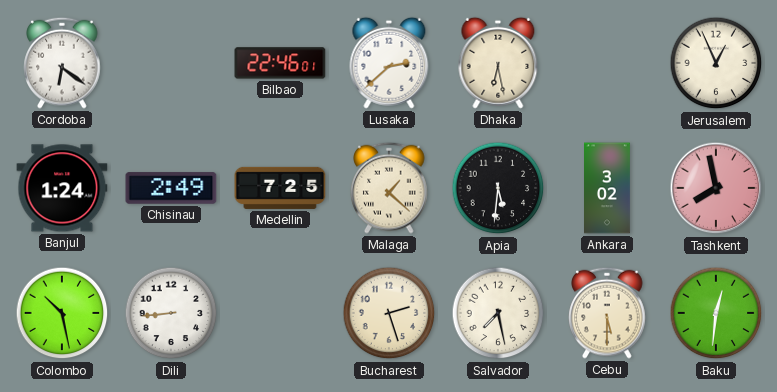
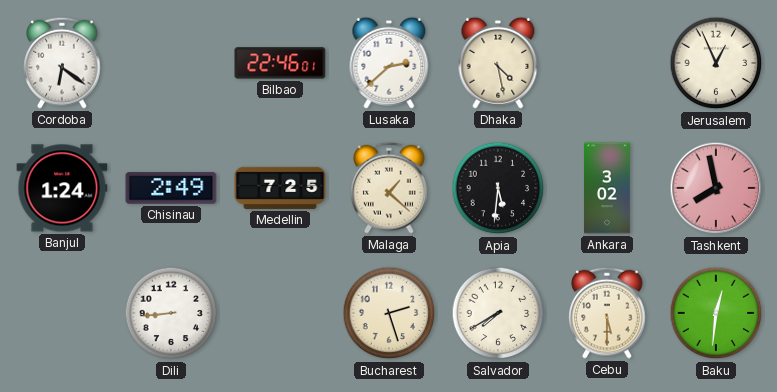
Dhaka: 6:28 -> 4:28 (498, 63)
Colombo: 10:28 -> none (62, 313)
Salvador: 7:28 -> 7:40 (498, 313)
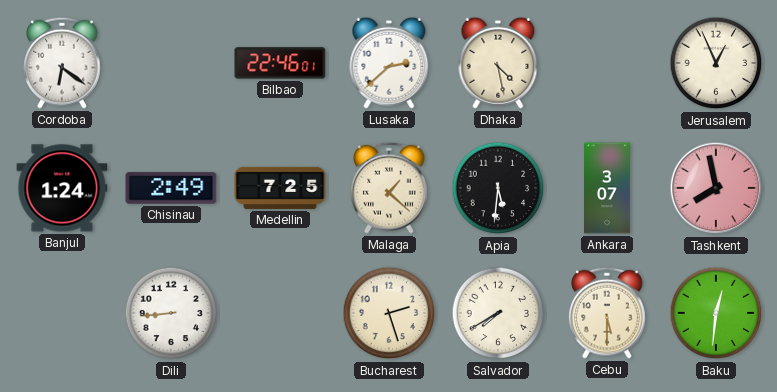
Ankara: 3:02 -> 3:07 (608, 188)
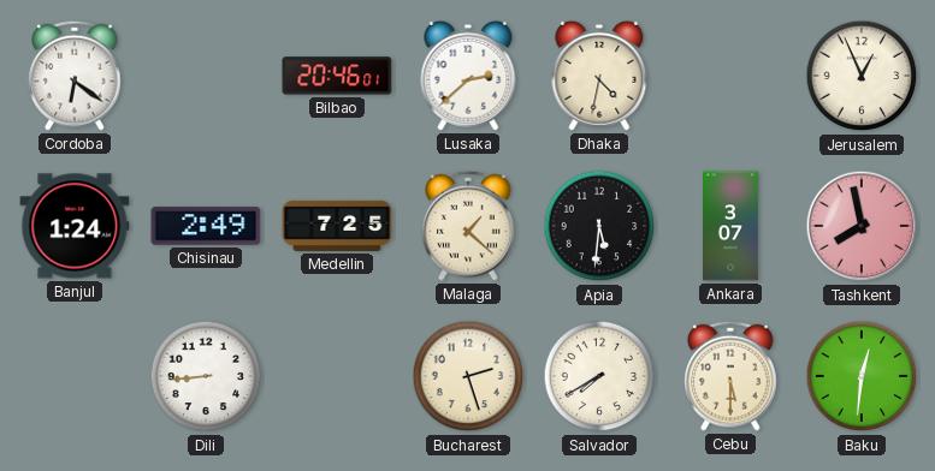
Bilbao: 22:46 -> 20:46 (337, 76)
Dhaka: 4:28 -> 4:32 (599, 76)
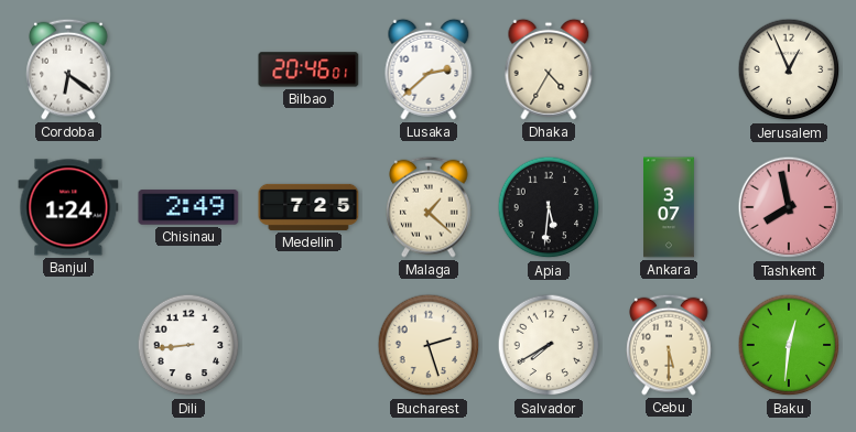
Dhaka: 4:32 -> 4:35 (549, 69)
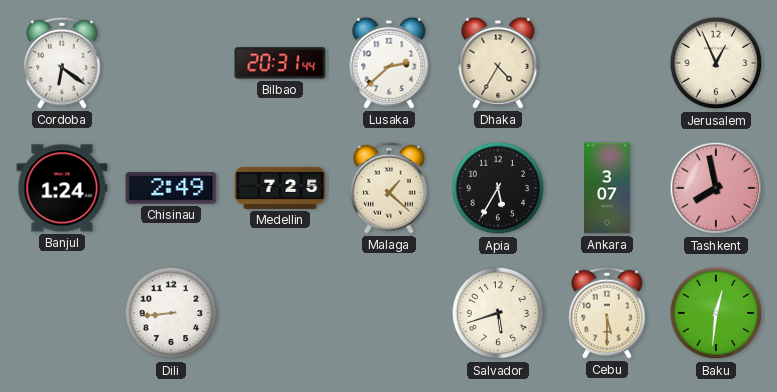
Bilbao: 20:46 -> 20:31 (280, 63)
Apia: 5:31 -> 5:35 (498, 188)
Bucharest: 2:27 -> none (429, 345)
Salvador: 7:40 -> 5:42 (498, 313)
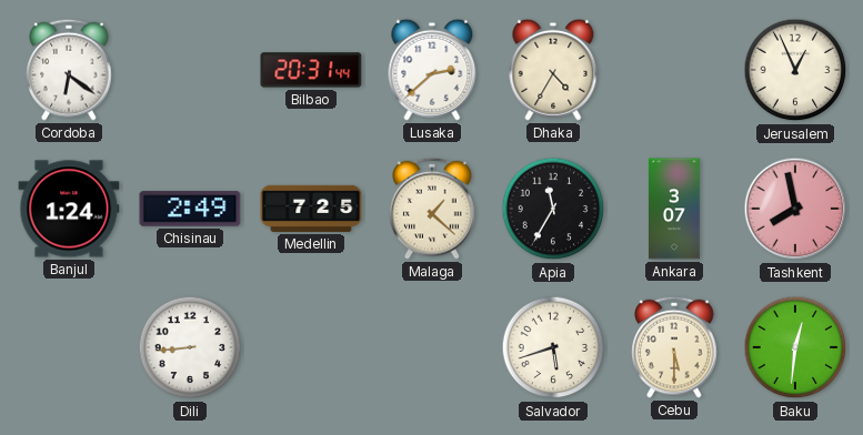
Apia: 5:35 -> 11:35 (553, 209)
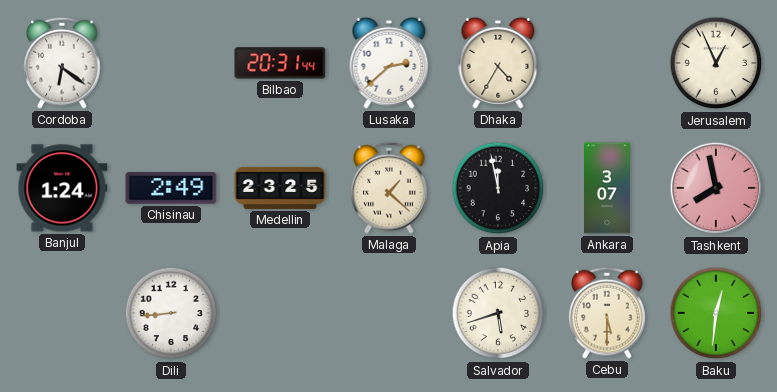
Medellin: 7:25 -> 23:25 (280, 188)
Apia: 11:35 -> 11:58 (498, 188)
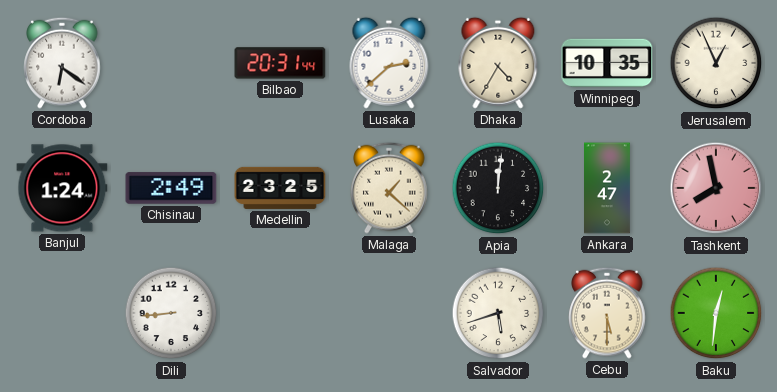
Winnipeg: none -> 10:35 (607, 63)
Apia: 11:58 -> 12:01 (498, 188)
Ankara: 3:07 -> 2:47 (608, 188)
